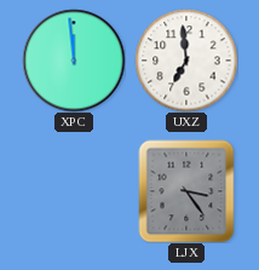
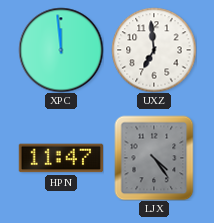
HPN: none -> 11:47 (60, 158)
LJX: 3:24 -> 4:24 (154, 158)
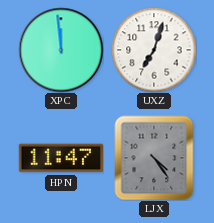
UXZ: 6:59 -> 7:03 (154, 50)
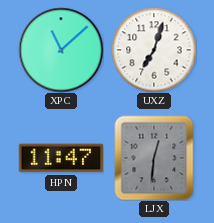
XPC: 11:59 -> 11:08 (61, 50)
LJX: 4:24 -> 12:31 (154, 158)
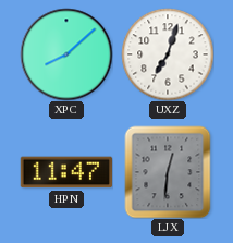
XPC: 11:08 -> 8:08 (66, 54)
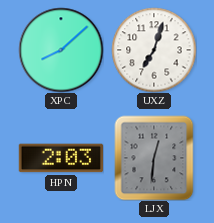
HPN: 11:47 -> 2:03 (60, 158)
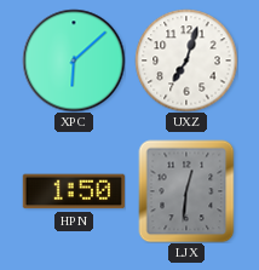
XPC: 8:08 -> 6:08 (74, 61)
HPN: 2:03 -> 1:50 (73, 191)
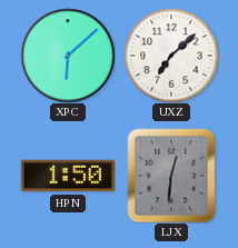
UXZ: 7:03 -> 7:08 (171, 56)
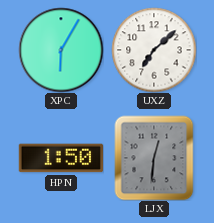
XPC: 6:08 -> 6:05 (61, 50)
